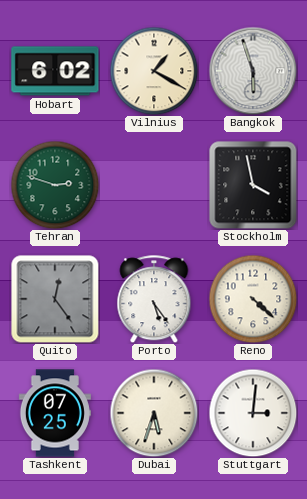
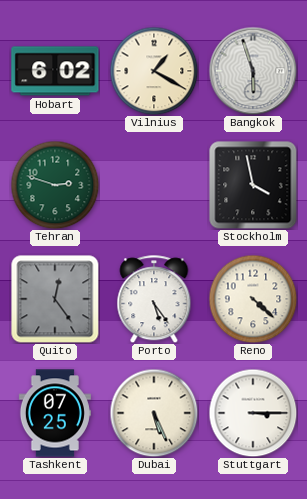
Dubai: 5:33 -> 5:26 (154, 413)
Stuttgart: 3:01 -> 3:15 (253, 413)
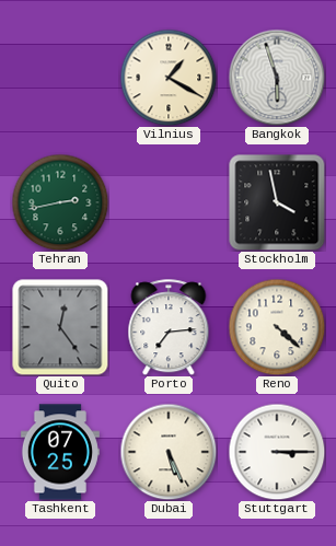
Hobart: 6:02 -> none (55, 71)
Tehran: 2:48 -> 2:43 (60, 202)
Porto: 5:24 -> 7:14 (169, 327)
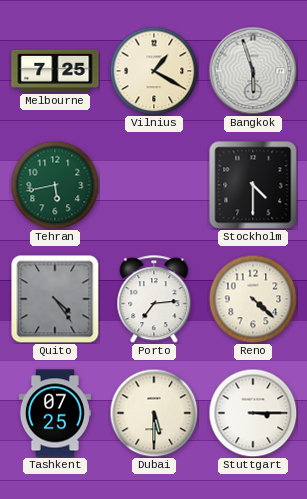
Melbourne: none -> 7:25 (55, 71)
Tehran: 2:43 -> 5:43 (55, 185)
Stockholm: 3:58 -> 4:30 (253, 185)
Quito: 12:24 -> 4:24 (55, 299)
Dubai: 5:26 -> 5:30 (154, 413)
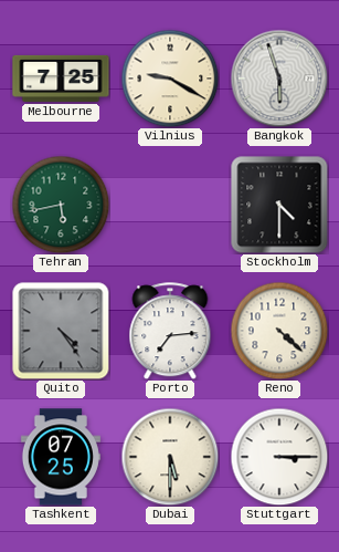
Vilnius: 1:20 -> 9:20 (170, 79)
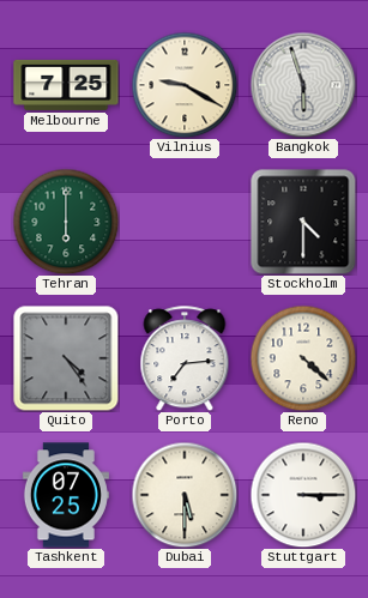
Tehran: 5:43 -> 6:00 (66, 222)
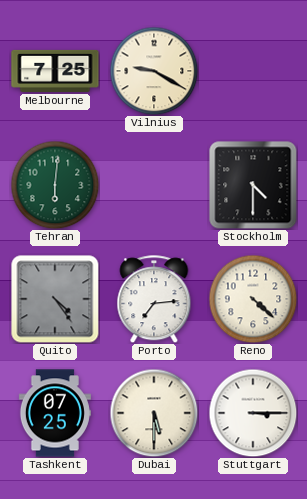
Bangkok: 5:57 -> none (303, 85)
Tehran: 6:00 -> 6:01 (55, 185)
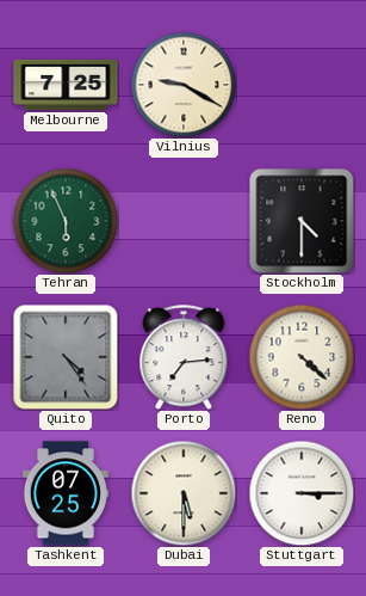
Tehran: 6:01 -> 5:56 (66, 221)
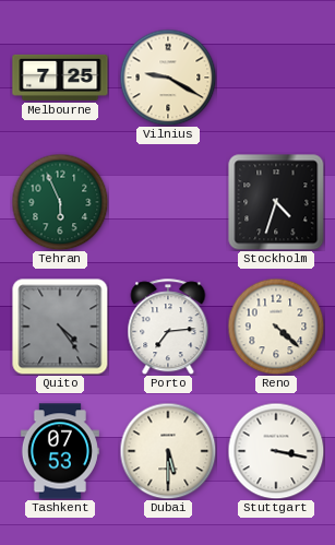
Stockholm: 4:30 -> 4:33 (276, 202)
Tashkent: 07:25 -> 07:53 (60, 451)
Stuttgart: 3:15 -> 3:17 (276, 451)
